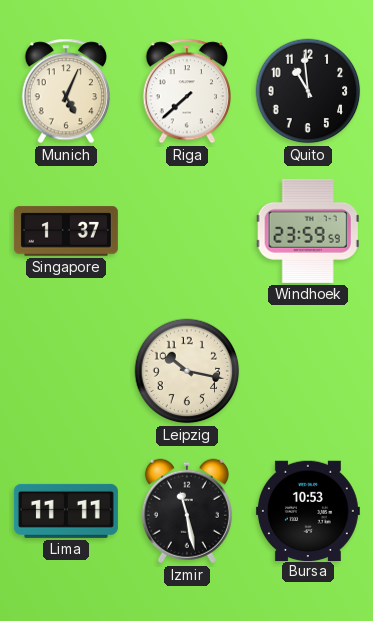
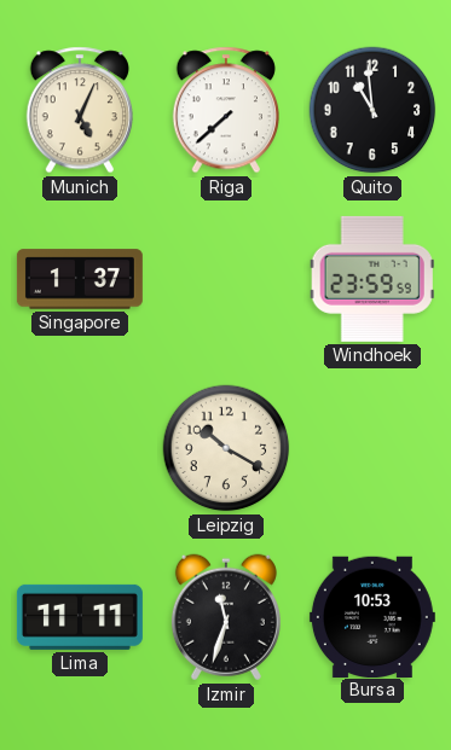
Leipzig: 10:17 -> 10:20 (226, 448)
Izmir: 11:28 -> 11:33 (226, 617)
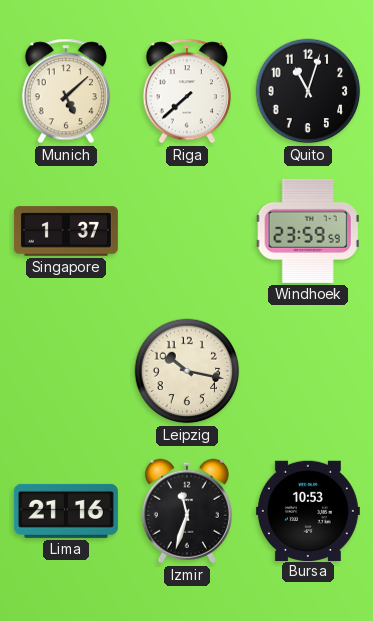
Munich: 5:04 -> 5:08 (65, 91)
Quito: 10:59 -> 11:03 (308, 91)
Leipzig: 10:20 -> 10:17 (187, 371)
Lima: 11:11 -> 21:16 (66, 511)
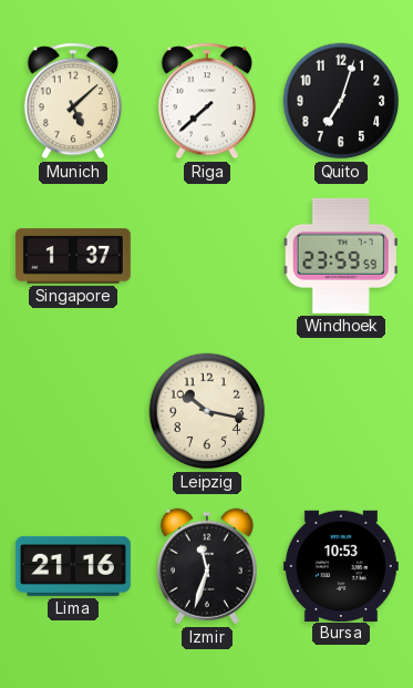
Quito: 11:03 -> 7:03 (341, 101)
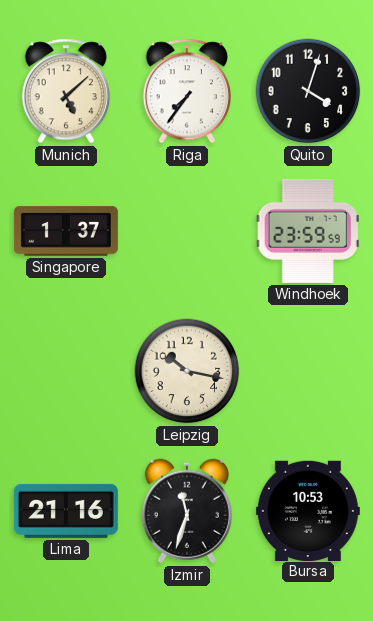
Riga: 7:38 -> 7:36 (186, 91)
Quito: 7:03 -> 4:03 (308, 91)
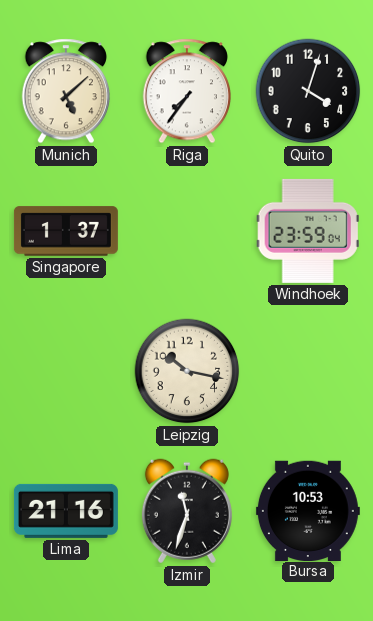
Windhoek: 23:59:59 -> 23:59:04 (308, 231)
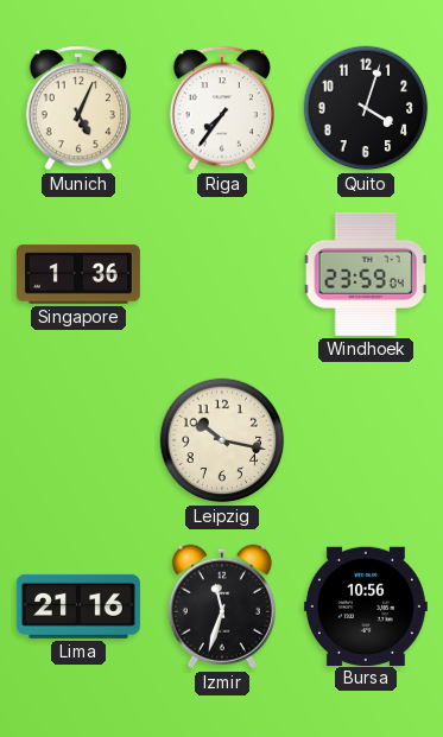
Munich: 5:08 -> 5:04 (77, 108)
Singapore: 1:37 -> 1:36 (78, 274)
Bursa: 10:53 -> 10:56 (366, 605)
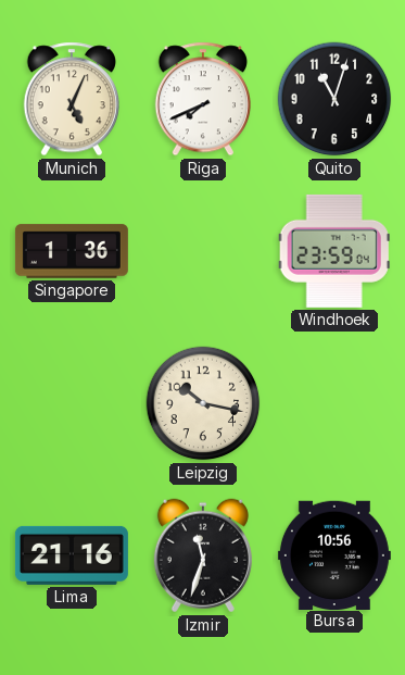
Riga: 7:36 -> 7:41 (202, 99)
Quito: 4:03 -> 11:03 (334, 99)
